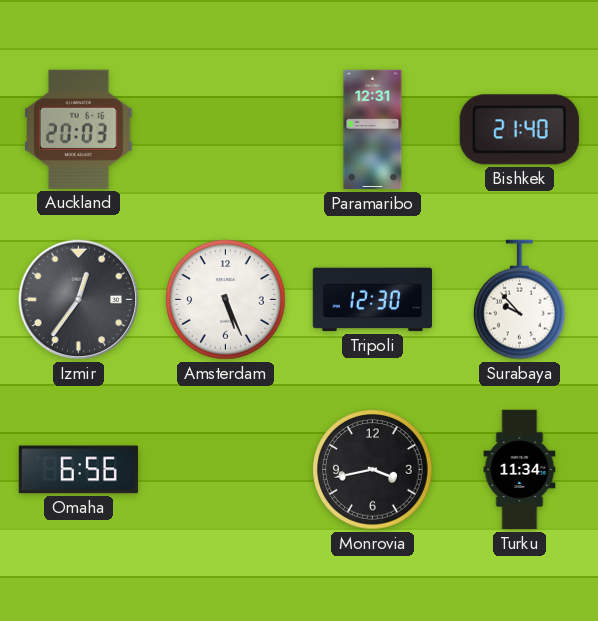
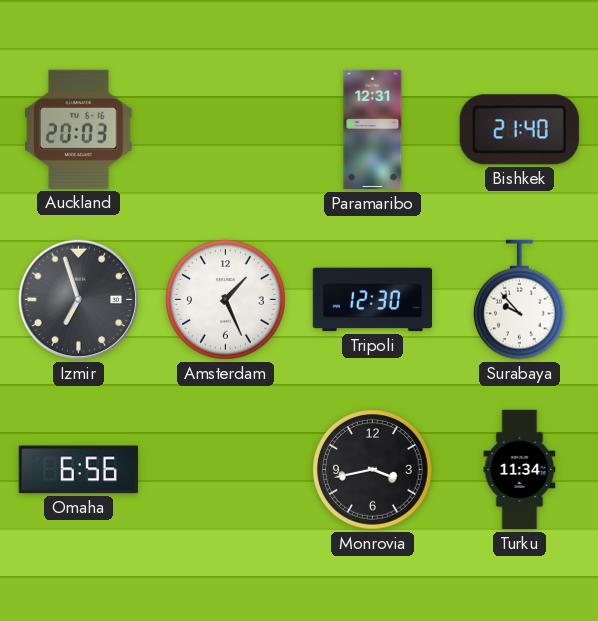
Izmir: 12:36 -> 6:57 (79, 300)
Amsterdam: 5:26 -> 1:26 (226, 300)
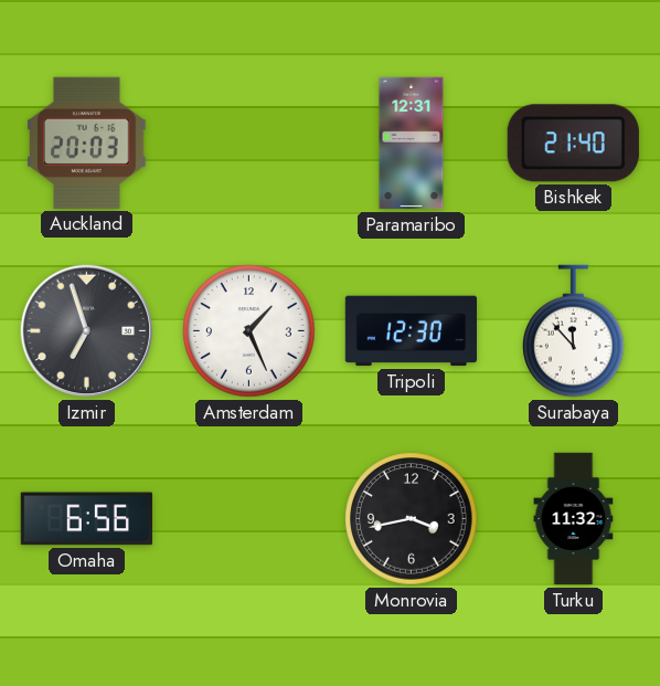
Surabaya: 9:53 -> 11:53 (574, 331)
Turku: 11:34 -> 11:32 (574, 519)
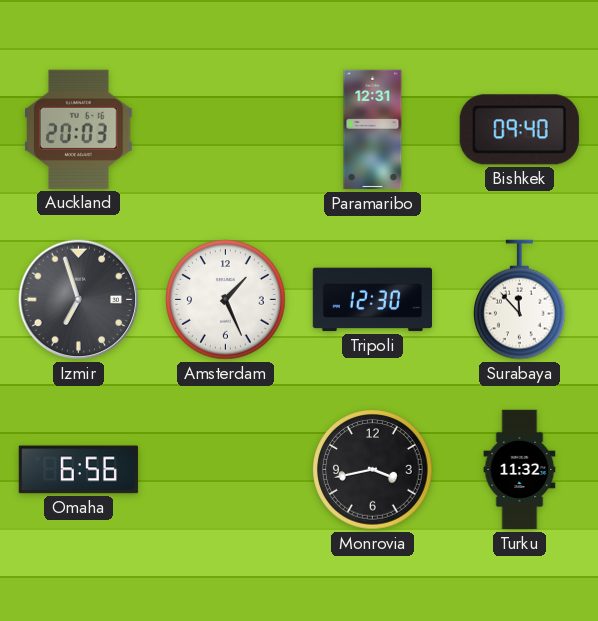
Bishkek: 21:40 -> 09:40 (519, 130)
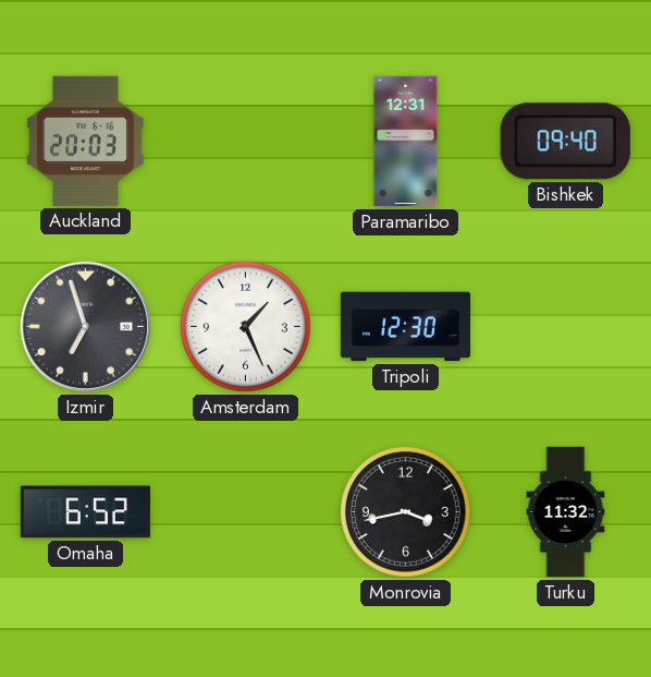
Surabaya: 11:53 -> none (520, 300)
Omaha: 6:56 -> 6:52 (85, 512)
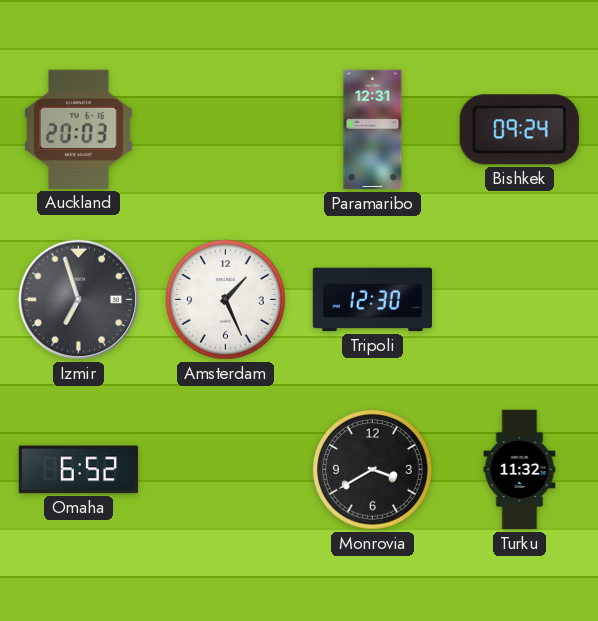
Bishkek: 09:40 -> 09:24 (519, 130)
Monrovia: 3:43 -> 3:40 (373, 470)
